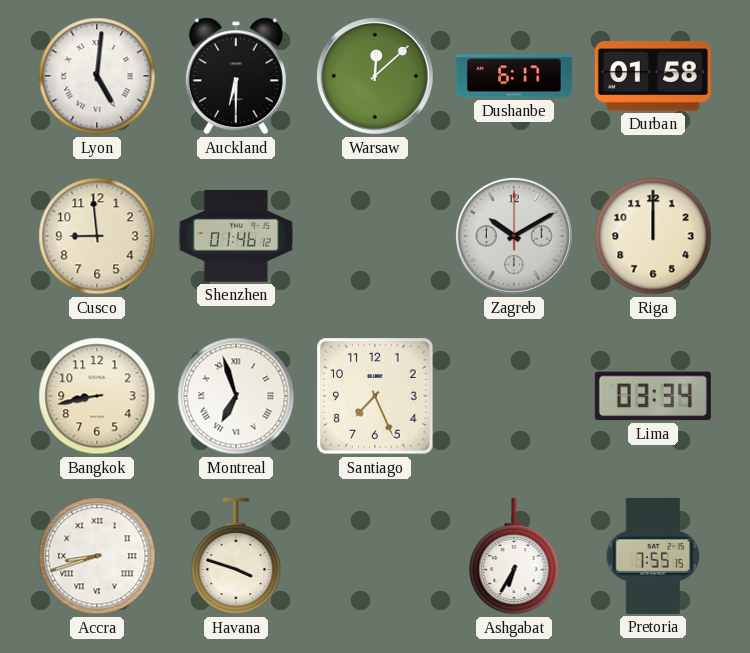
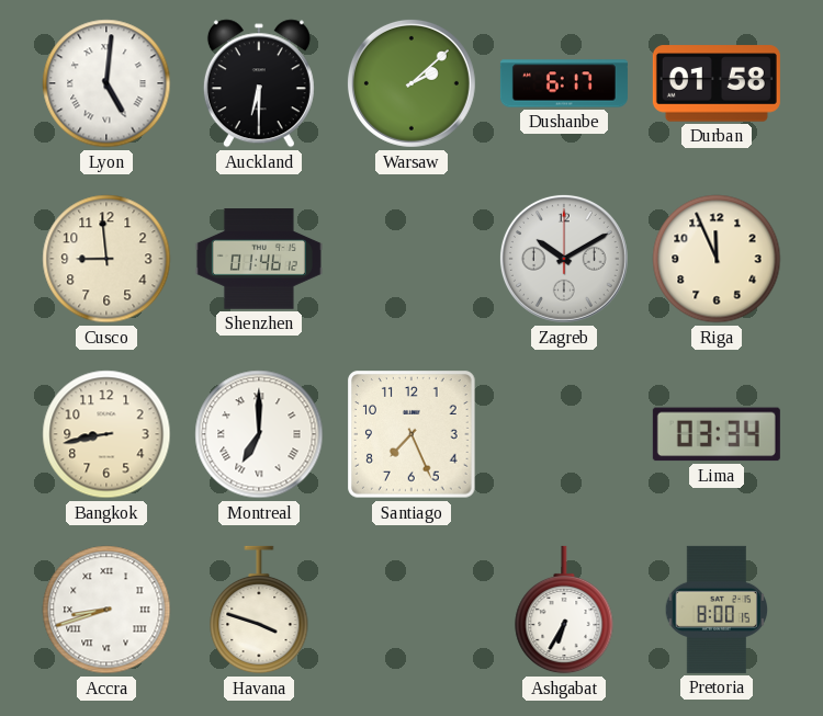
Warsaw: 12:08 -> 2:08 (411, 83)
Riga: 12:00 -> 11:56 (717, 259)
Montreal: 6:57 -> 7:00 (259, 434)
Pretoria: 7:55 -> 8:00 (715, 610)
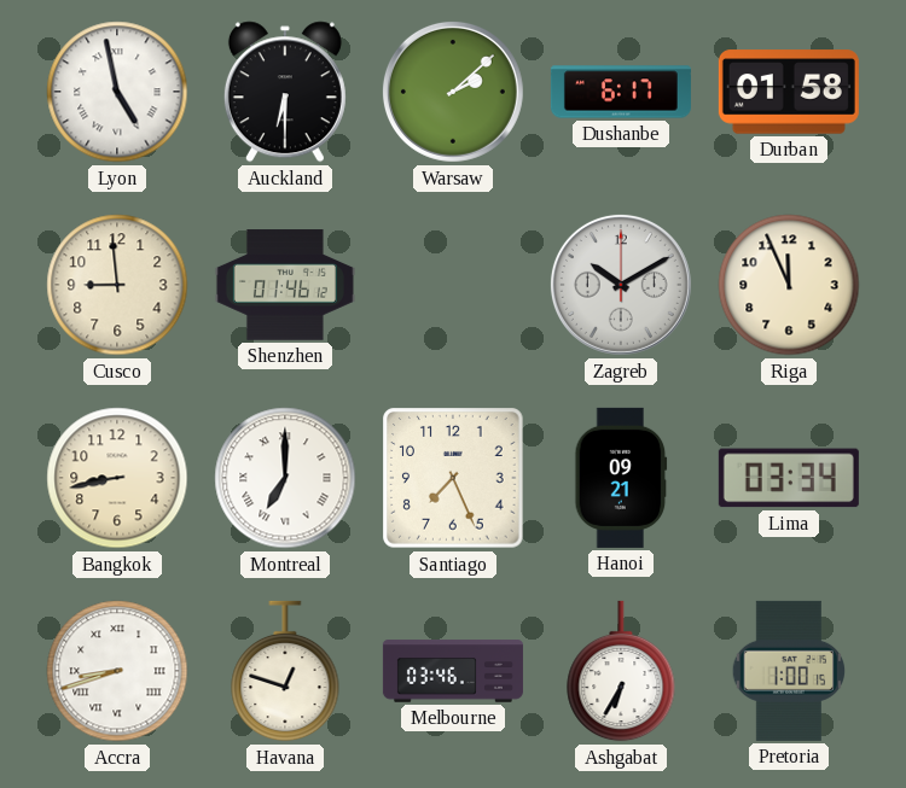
Lyon: 5:01 -> 4:58 (117, 92)
Hanoi: none -> 09:21 (621, 478)
Havana: 3:48 -> 12:48 (285, 671)
Melbourne: none -> 03:46 (453, 671)
Pretoria: 8:00 -> 1:00 (788, 671)
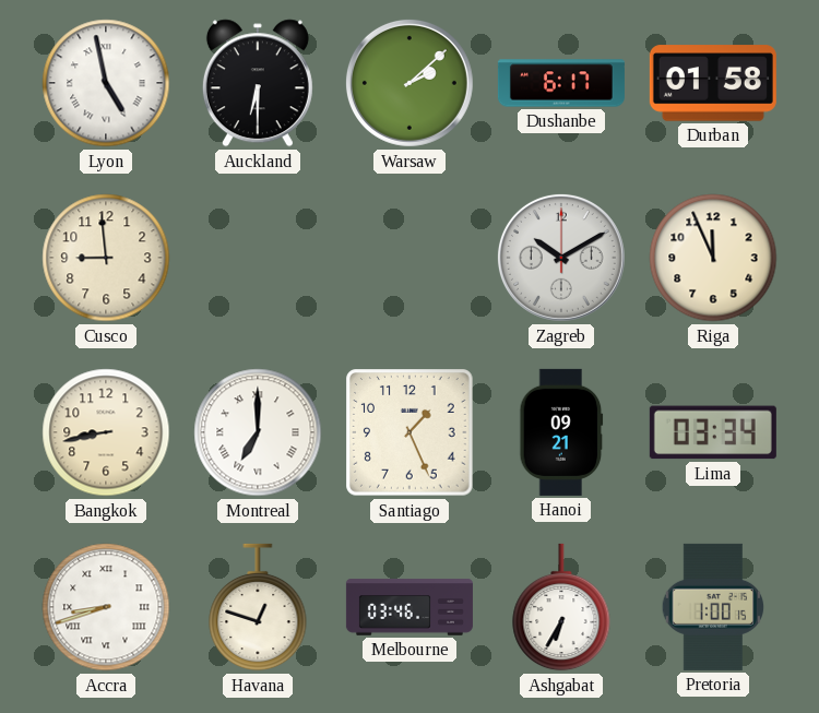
Shenzhen: 01:46 -> none (285, 285)
Santiago: 7:26 -> 1:26 (410, 432)
